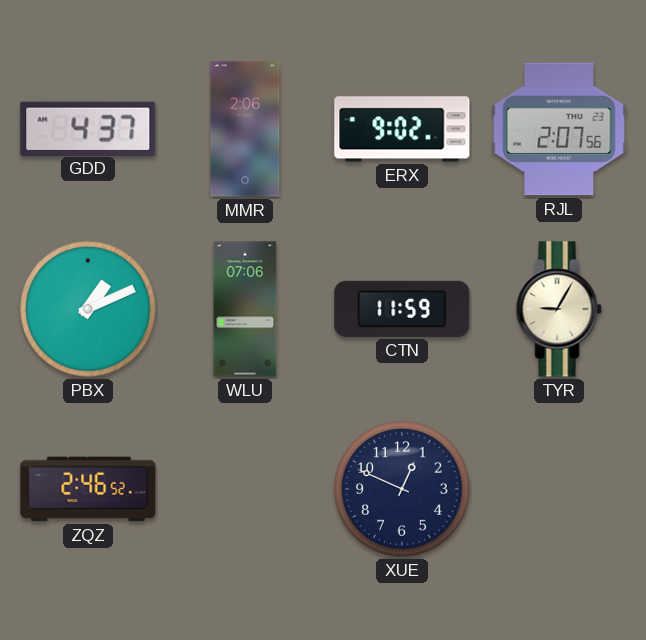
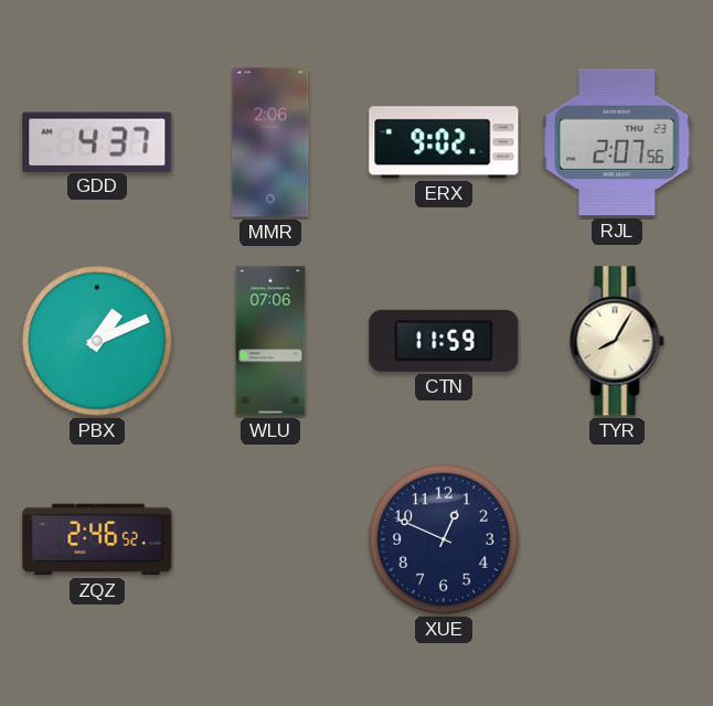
TYR: 9:05 -> 8:05 (617, 341)
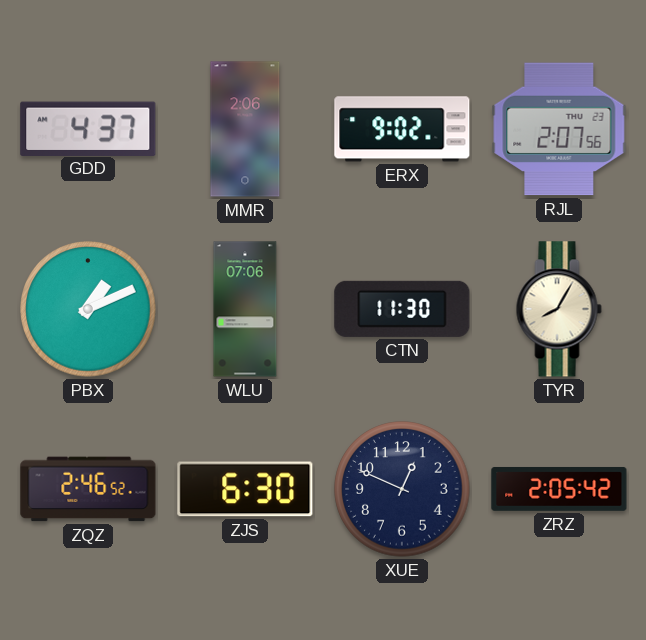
CTN: 11:59 -> 11:30 (402, 309)
ZJS: none -> 6:30 (245, 489)
ZRZ: none -> 2:05 (559, 489)
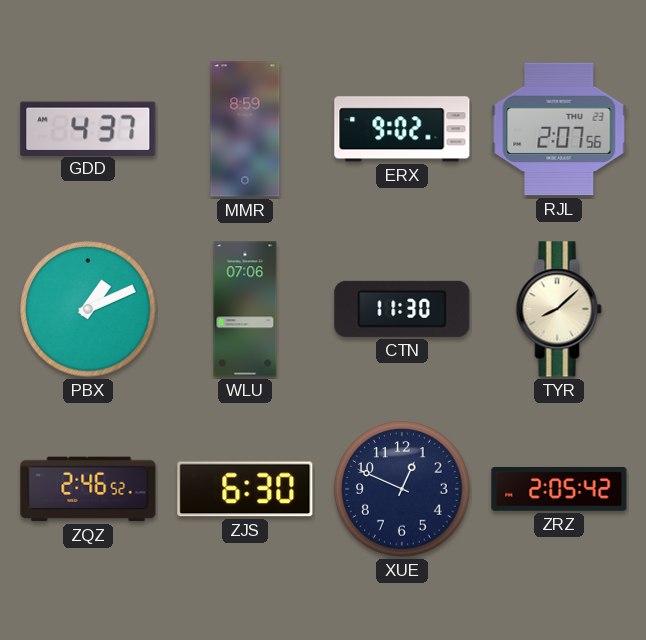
MMR: 2:06 -> 8:59 (245, 129)
TYR: 8:05 -> 8:08 (559, 309)
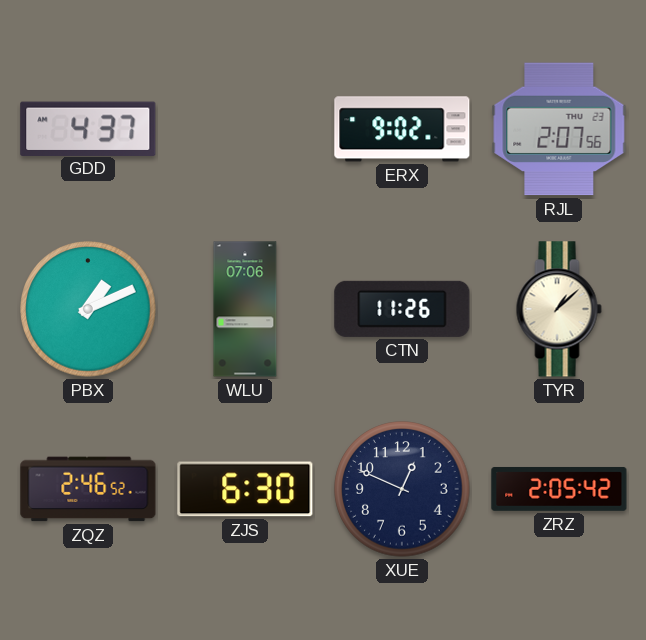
MMR: 8:59 -> none (245, 129)
CTN: 11:30 -> 11:26 (402, 309)
TYR: 8:08 -> 1:08 (559, 309)
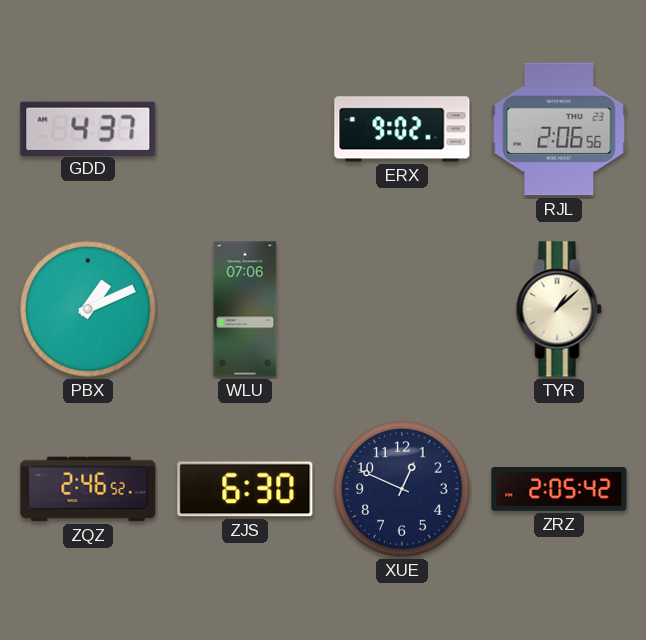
RJL: 2:07 -> 2:06 (559, 129)
CTN: 11:26 -> none (402, 309)
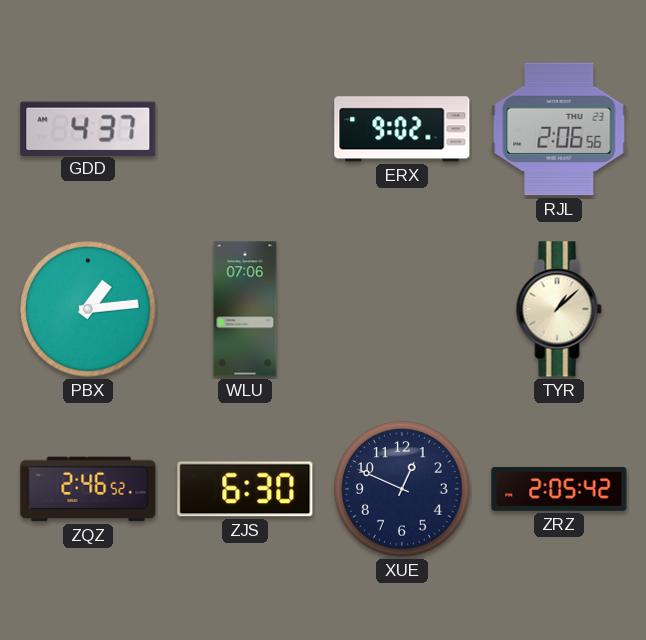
PBX: 1:11 -> 1:14 (88, 309)
